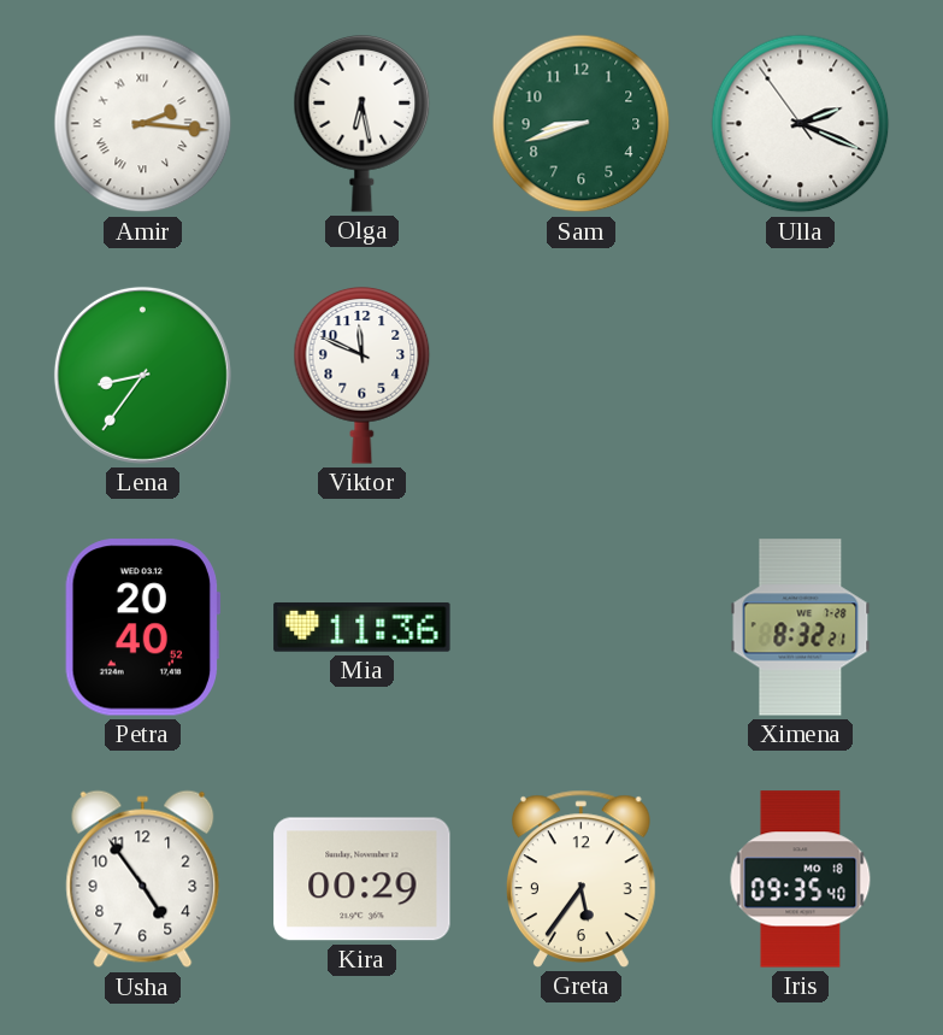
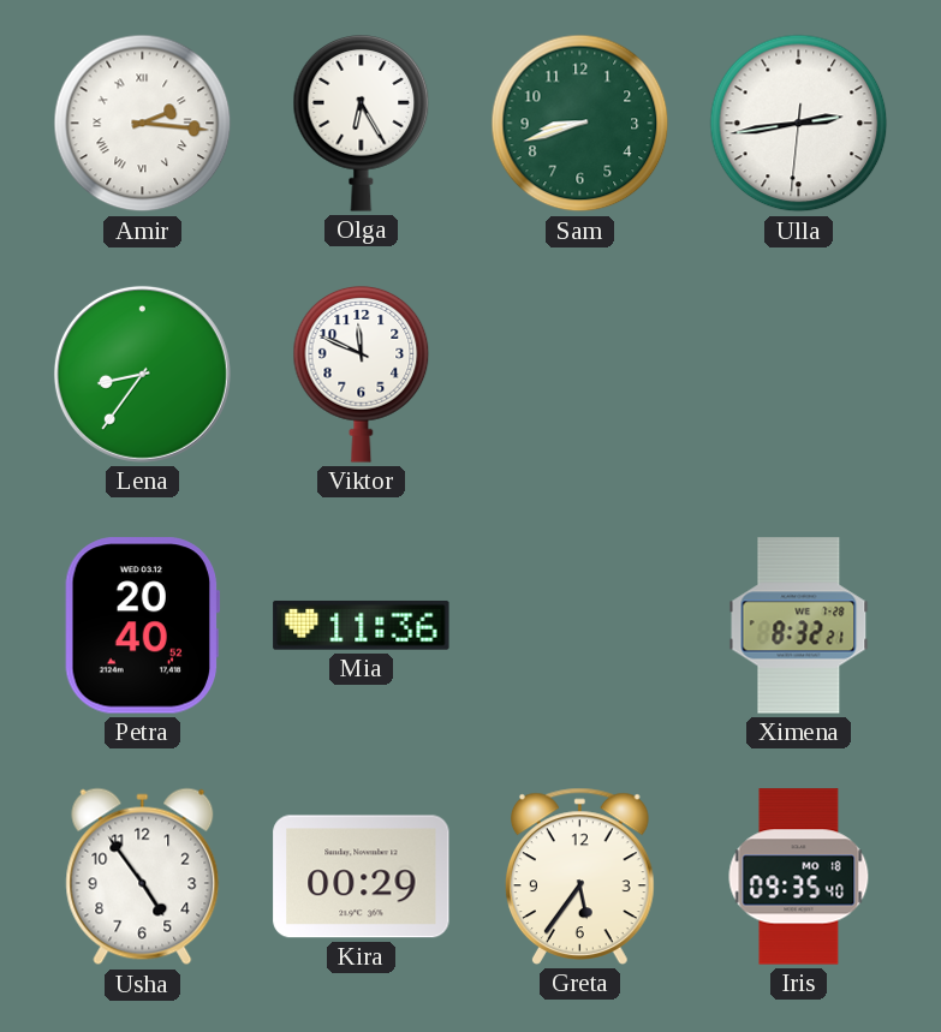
Olga: 6:28 -> 6:25 (362, 124)
Ulla: 2:18 -> 2:43 (799, 124)
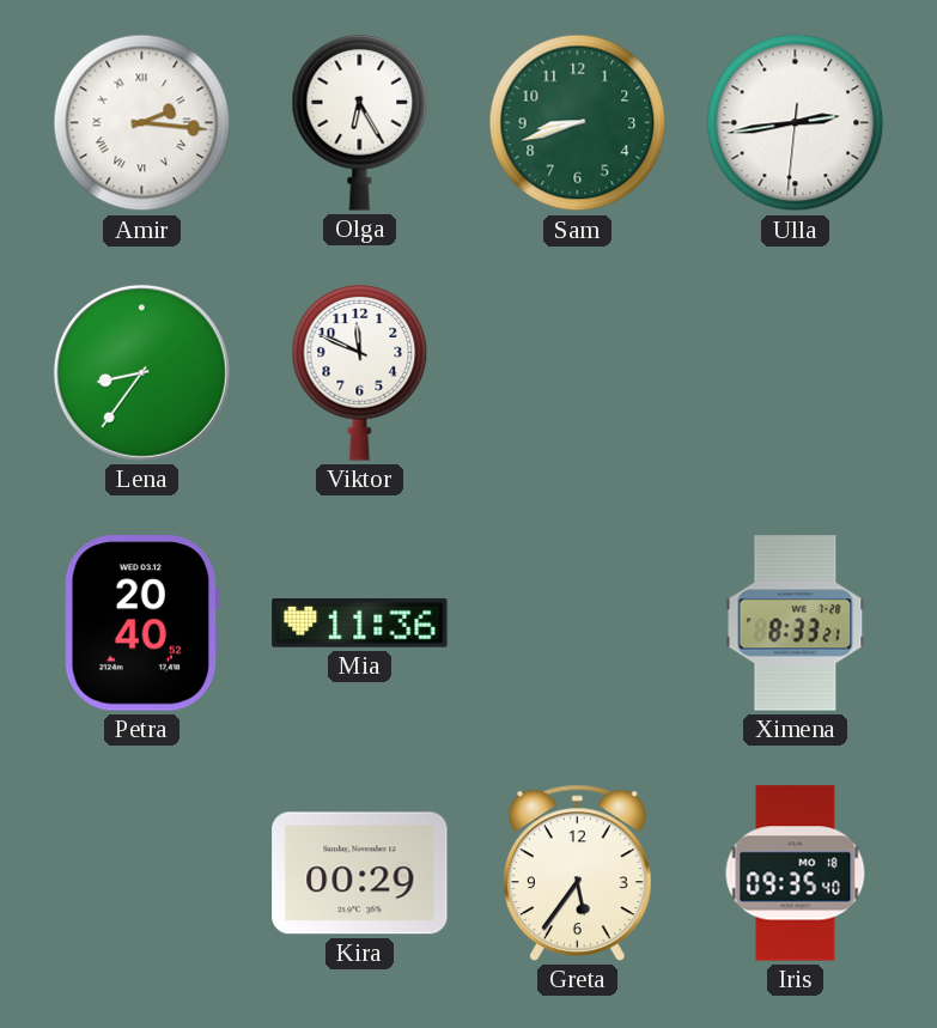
Ximena: 8:32 -> 8:33 (796, 624)
Usha: 4:54 -> none (143, 877)
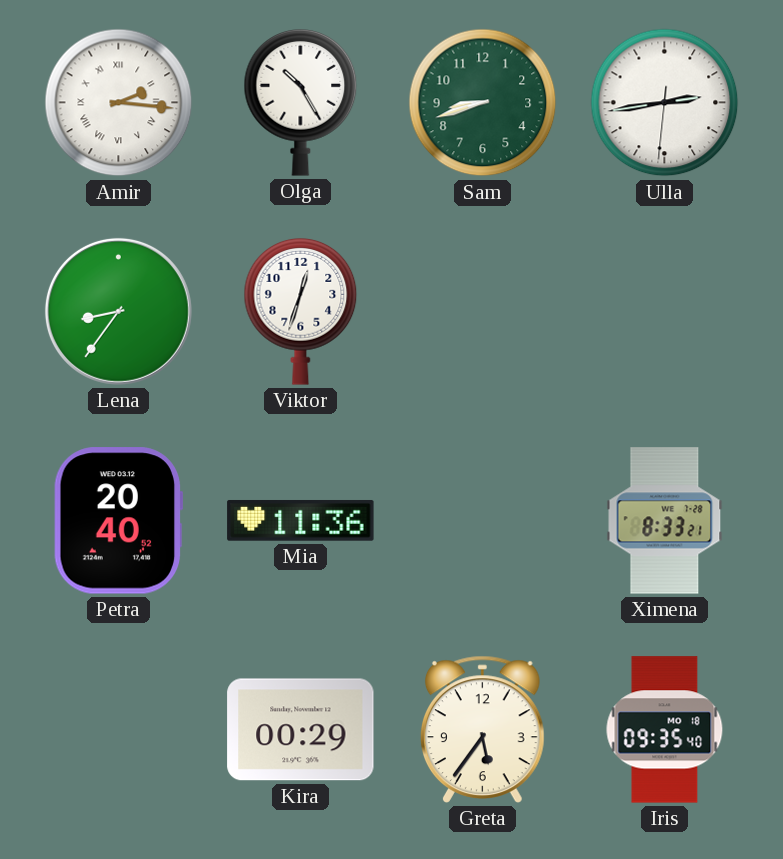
Olga: 6:25 -> 10:25 (301, 103)
Viktor: 11:49 -> 12:33 (301, 312)
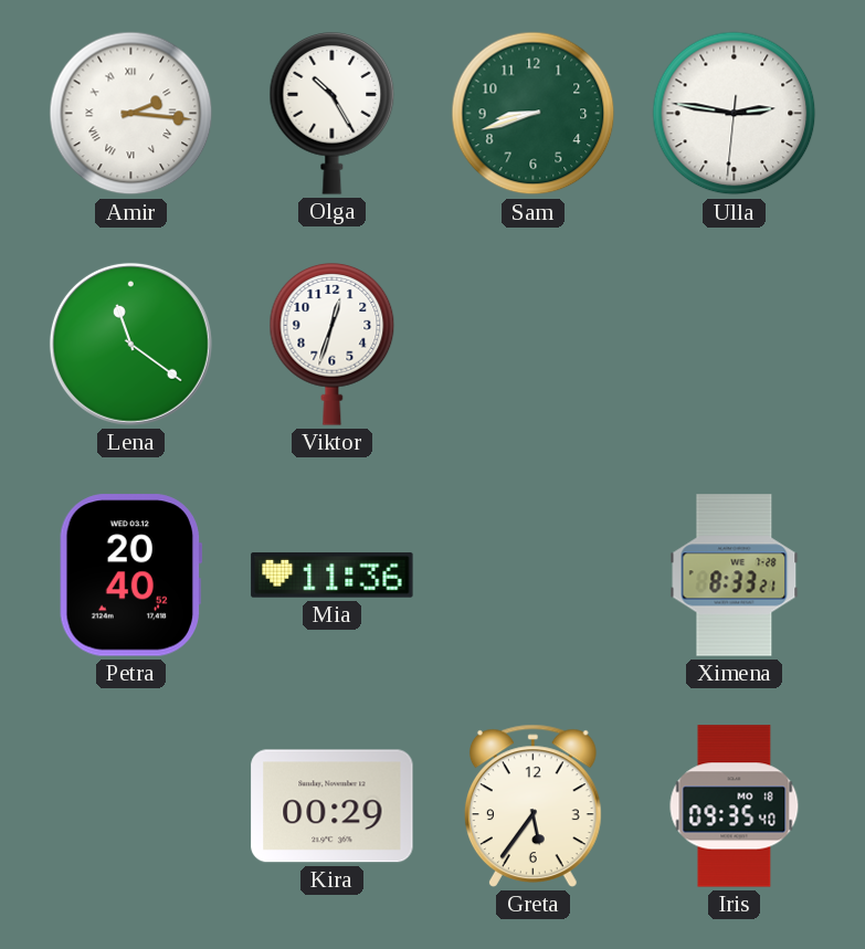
Ulla: 2:43 -> 2:46 (735, 114)
Lena: 8:36 -> 11:21 (130, 344)
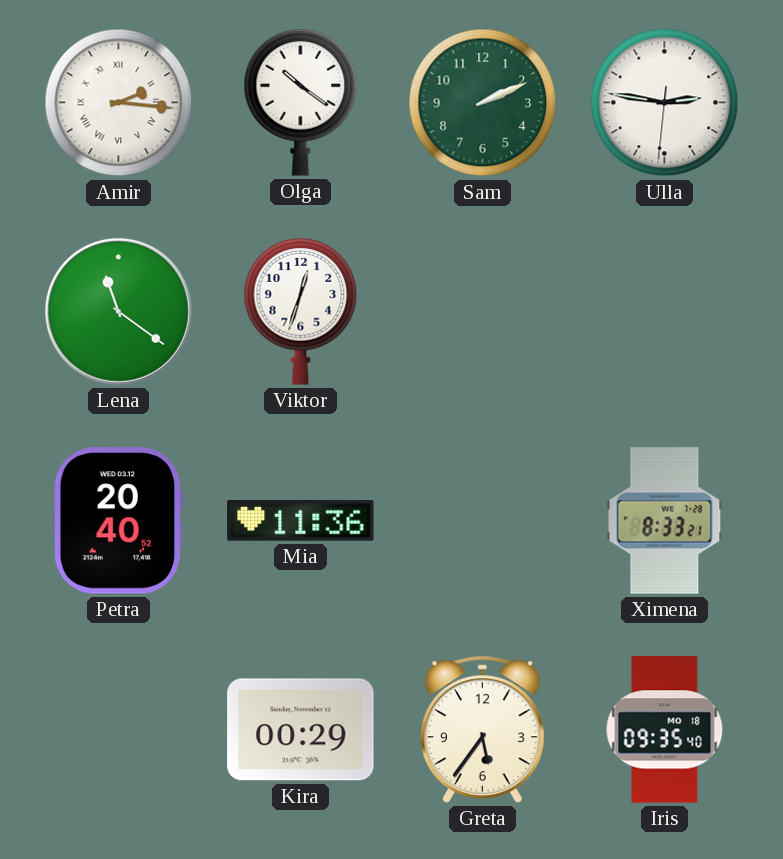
Olga: 10:25 -> 10:21 (301, 103)
Sam: 8:42 -> 2:11 (483, 103)
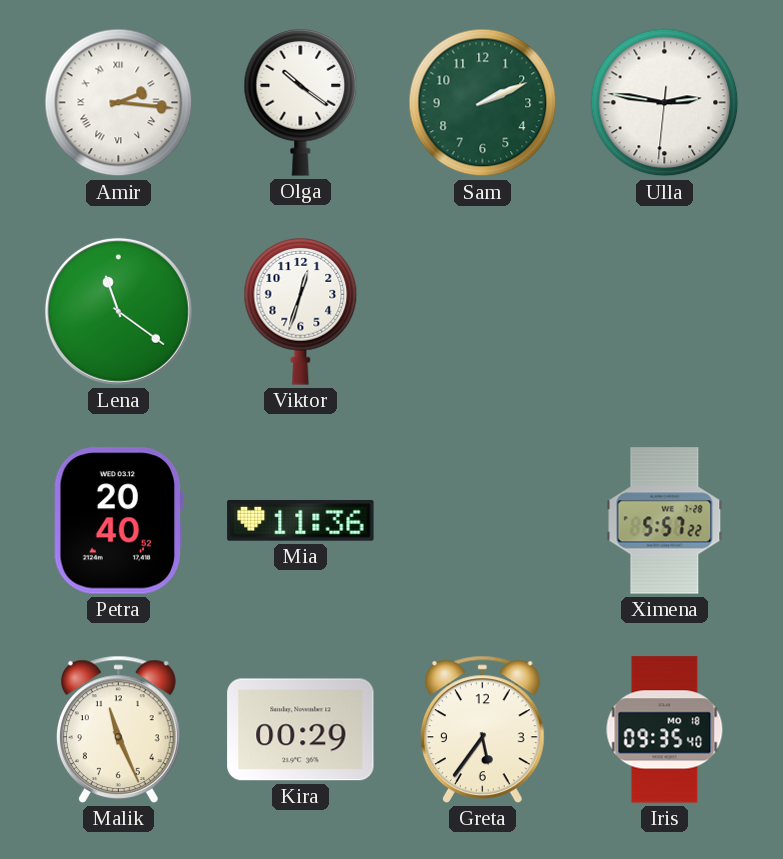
Ximena: 8:33 -> 5:57 (665, 521)
Malik: none -> 11:26 (118, 729)
